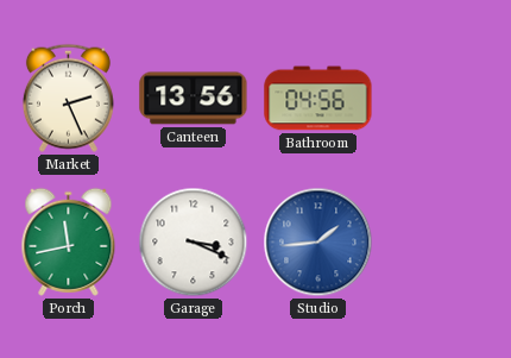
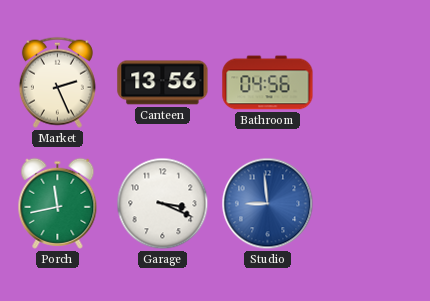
Studio: 1:44 -> 8:59 (268, 204)
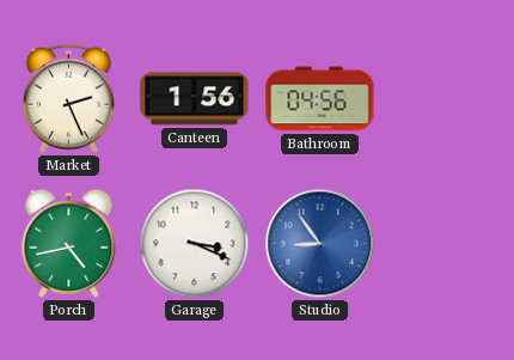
Canteen: 13:56 -> 1:56 (195, 99)
Porch: 11:43 -> 4:43 (69, 243)
Studio: 8:59 -> 8:54 (320, 244)
